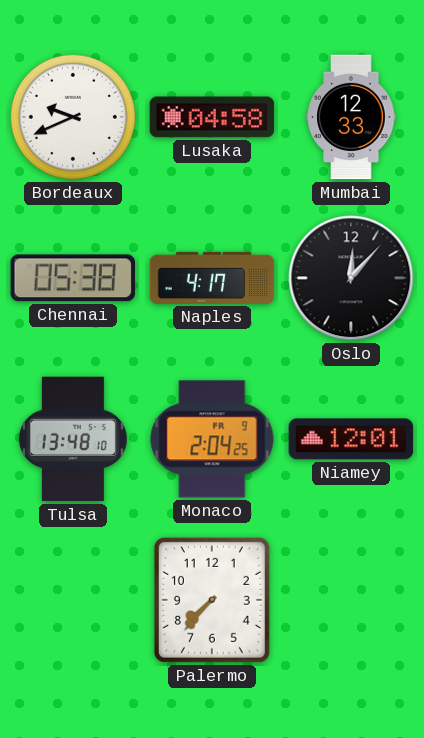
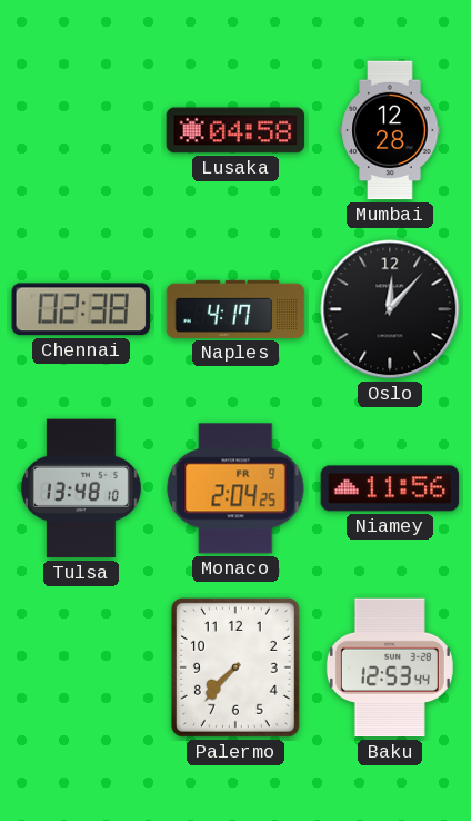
Bordeaux: 9:41 -> none (73, 117)
Mumbai: 12:33 -> 12:28 (390, 130)
Chennai: 05:38 -> 02:38 (81, 309)
Niamey: 12:01 -> 11:56 (390, 488)
Baku: none -> 12:53 (390, 667)
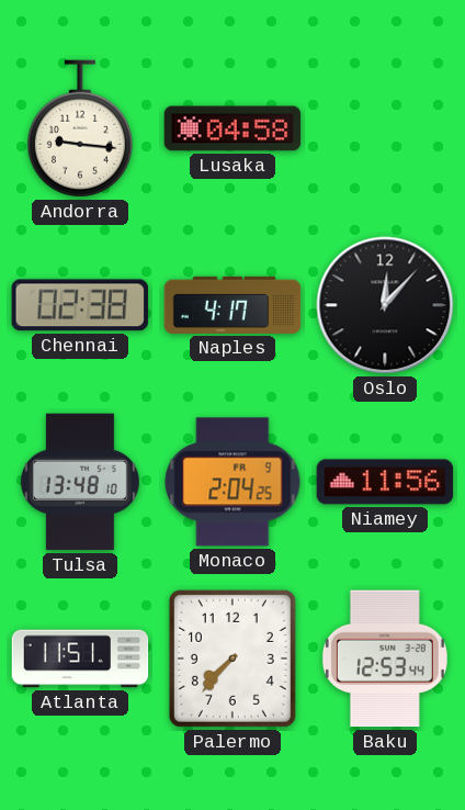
Andorra: none -> 9:16 (80, 128)
Mumbai: 12:28 -> none (390, 130)
Atlanta: none -> 11:51 (80, 659)
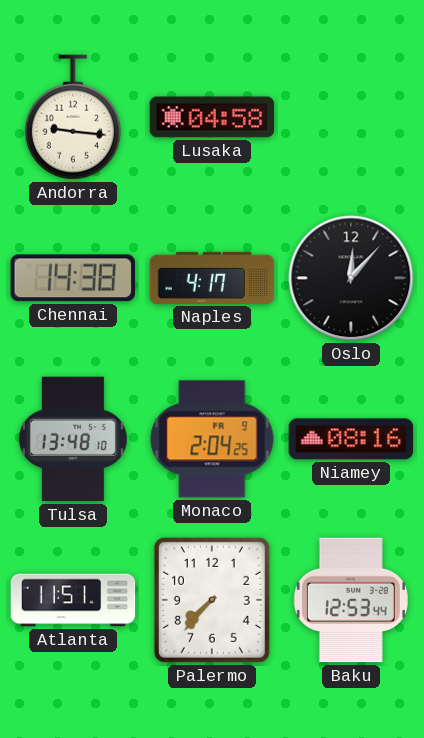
Chennai: 02:38 -> 14:38 (73, 278)
Niamey: 11:56 -> 08:16 (351, 439)
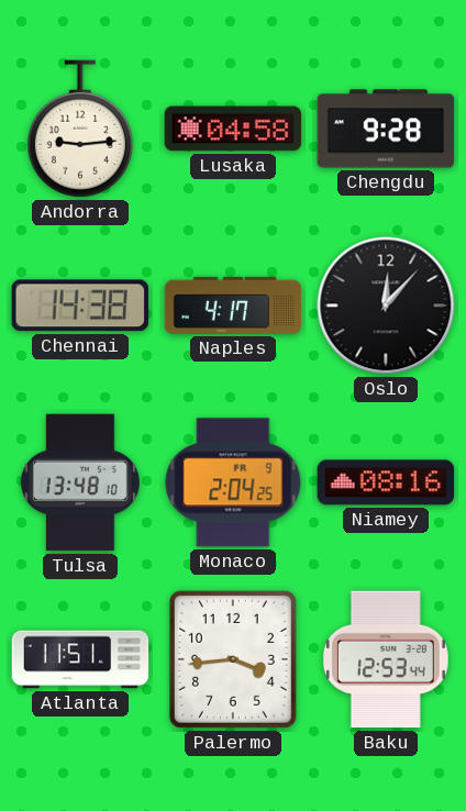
Andorra: 9:16 -> 9:14 (80, 129)
Chengdu: none -> 9:28 (386, 129)
Palermo: 7:37 -> 3:44 (233, 659)
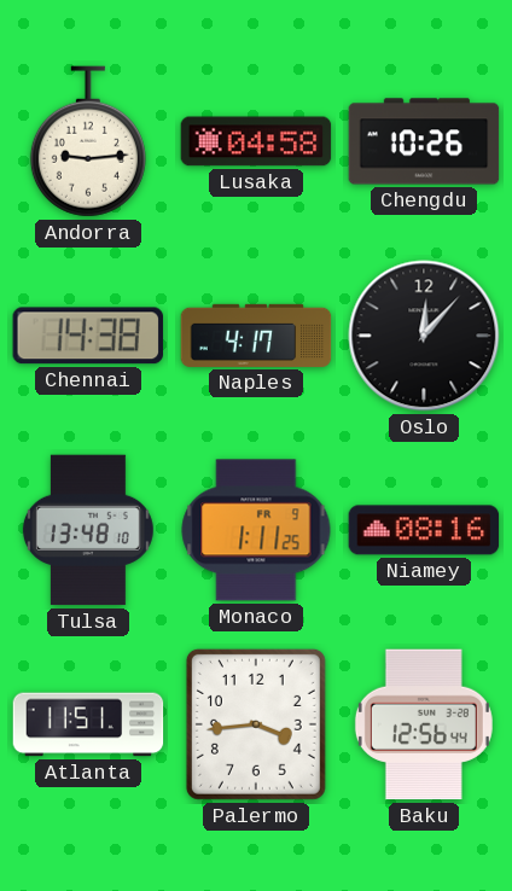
Chengdu: 9:28 -> 10:26 (424, 141)
Monaco: 2:04 -> 1:11 (256, 530)
Baku: 12:53 -> 12:56 (424, 724)
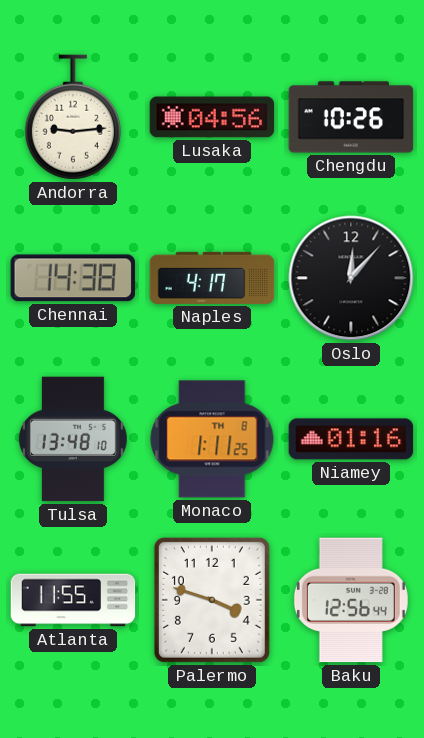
Lusaka: 04:58 -> 04:56 (212, 117)
Monaco date: FR 9 -> TH 8 (212, 439)
Niamey: 08:16 -> 01:16 (351, 439)
Atlanta: 11:51 -> 11:55 (73, 600)
Palermo: 3:44 -> 3:48 (212, 600)
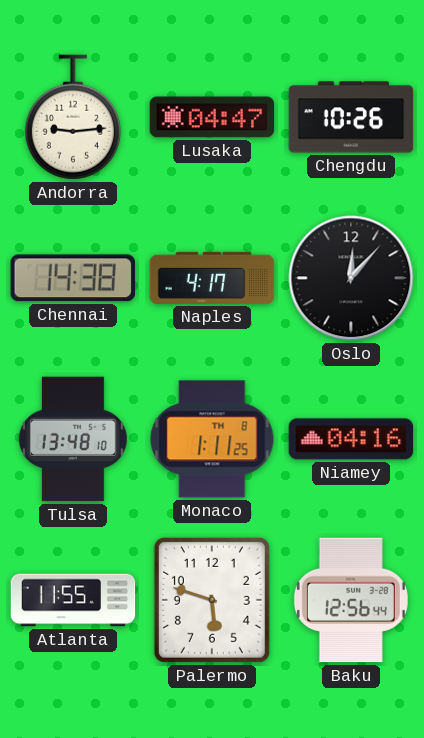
Lusaka: 04:56 -> 04:47 (212, 117)
Niamey: 01:16 -> 04:16 (351, 439)
Palermo: 3:48 -> 5:48 (212, 600)
